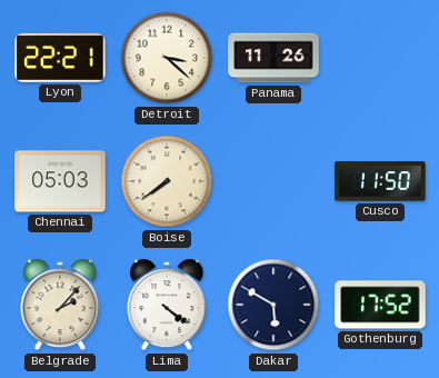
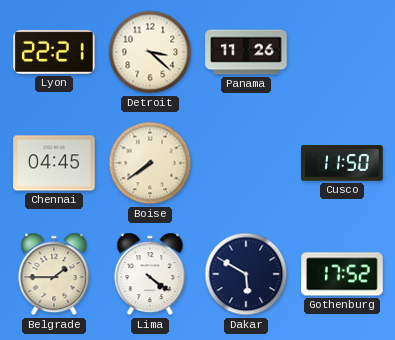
Chennai: 05:03 -> 04:45 (54, 163)
Belgrade: 2:07 -> 1:45 (54, 274)
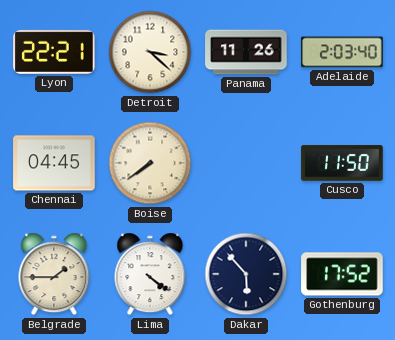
Adelaide: none -> 2:03 (342, 52)
Dakar: 5:50 -> 5:53 (246, 274)
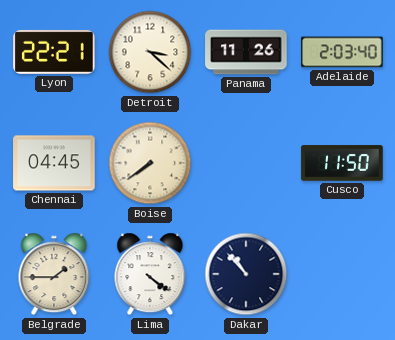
Dakar: 5:53 -> 10:53 (246, 274)
Gothenburg: 17:52 -> none (342, 274)
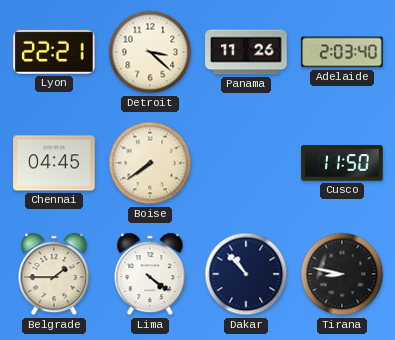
Tirana: none -> 8:47 (342, 274)
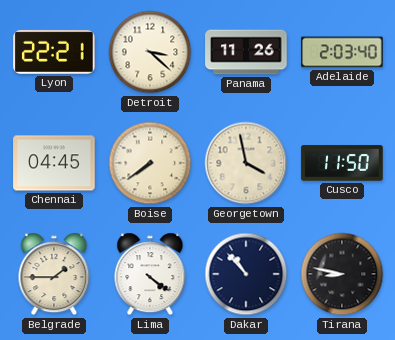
Georgetown: none -> 3:58 (246, 163)
